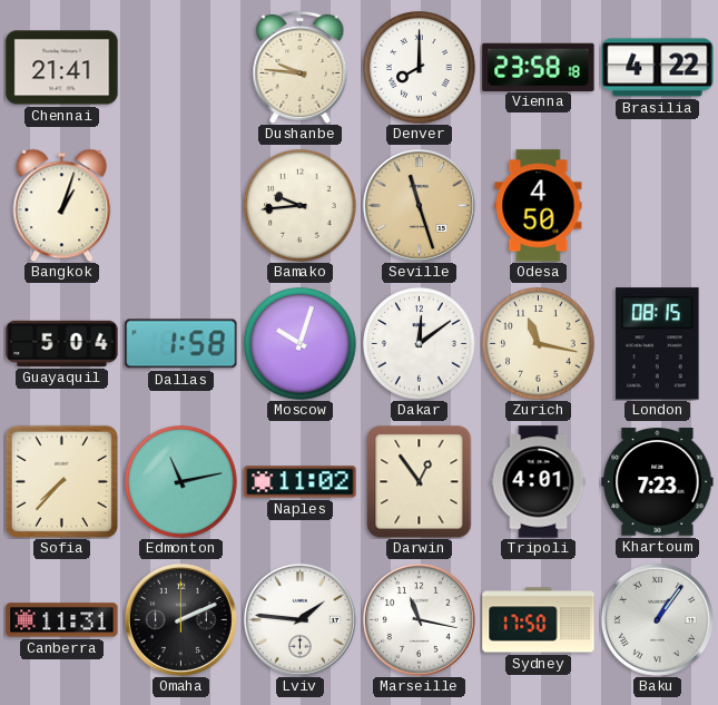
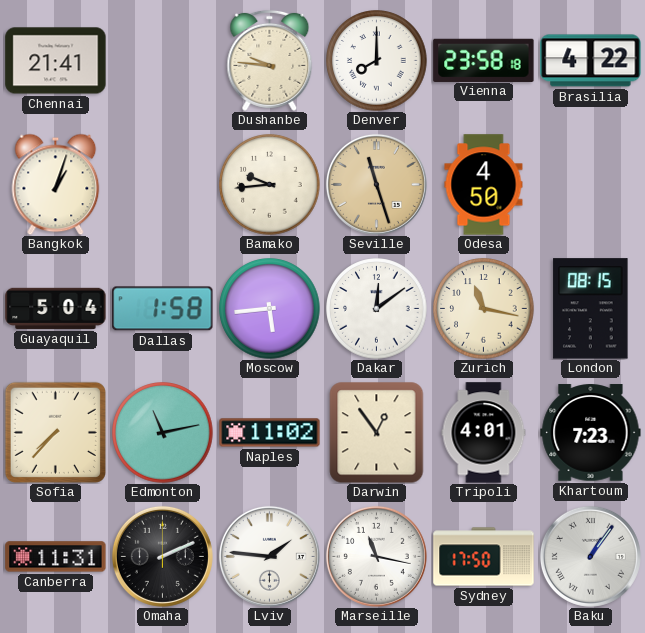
Moscow: 10:03 -> 5:44 (270, 309)
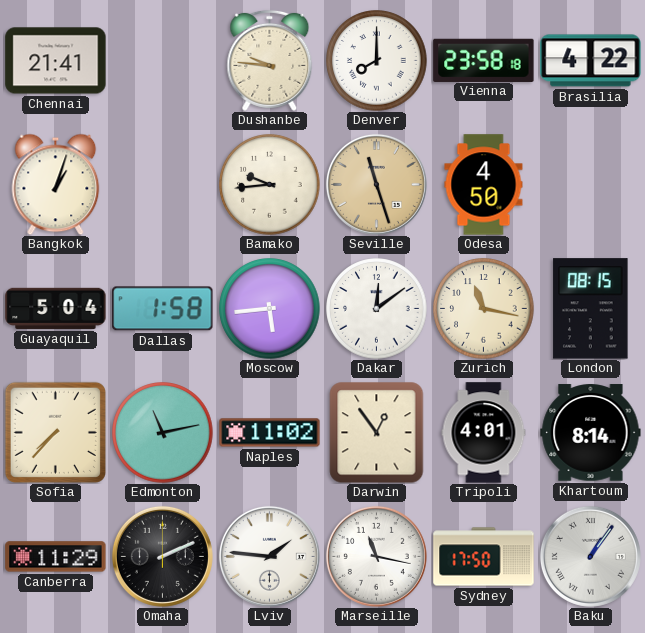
Khartoum: 7:23 -> 8:14 (591, 433)
Canberra: 11:31 -> 11:29 (56, 557)
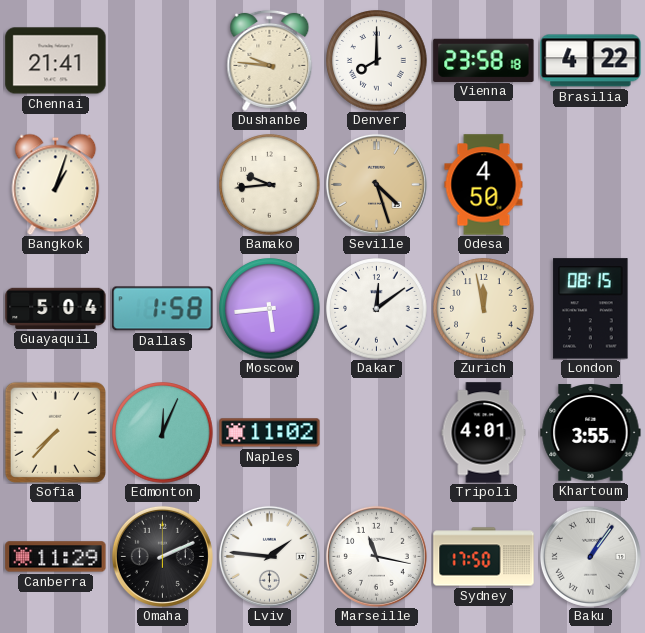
Seville: 11:27 -> 4:27 (376, 184)
Zurich: 11:17 -> 11:58 (484, 309)
Edmonton: 11:13 -> 12:04 (163, 433)
Darwin: 12:54 -> none (377, 432)
Khartoum: 8:14 -> 3:55 (591, 433)
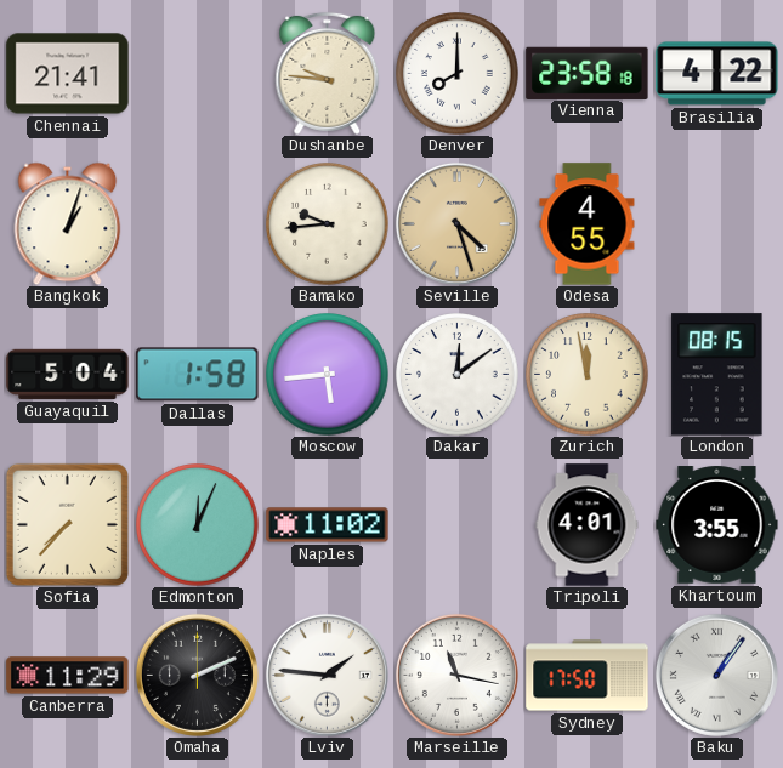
Odesa: 4:50 -> 4:55 (588, 224)
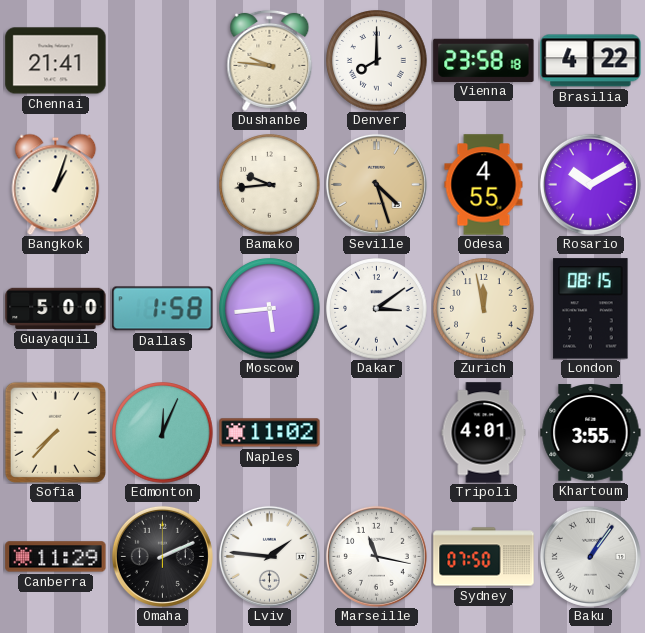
Rosario: none -> 10:10 (590, 184)
Guayaquil: 5:04 -> 5:00 (56, 308)
Dakar: 12:09 -> 3:09 (377, 309)
Sydney: 17:50 -> 07:50 (484, 557)
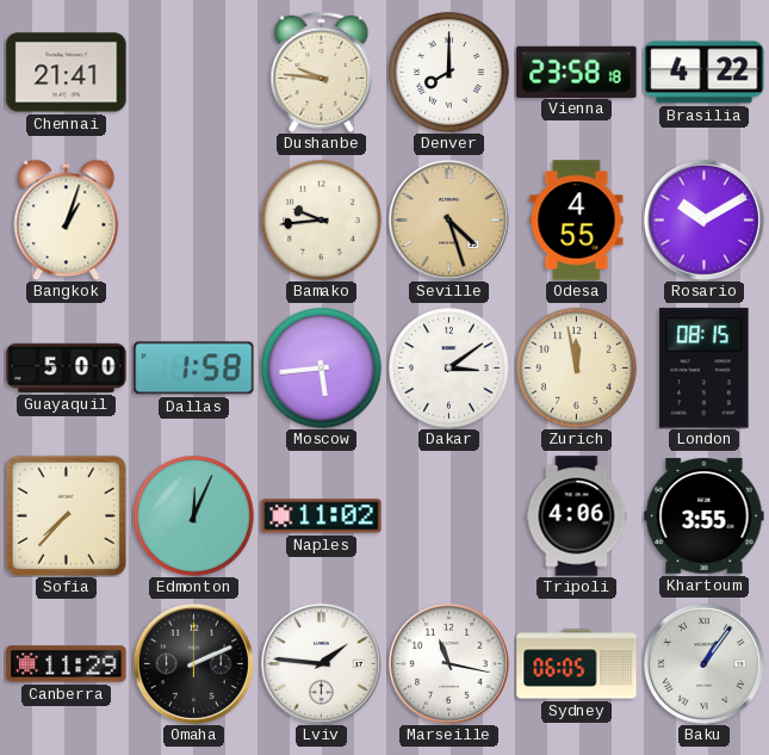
Tripoli: 4:01 -> 4:06 (577, 516)
Sydney: 07:50 -> 06:05 (577, 664)
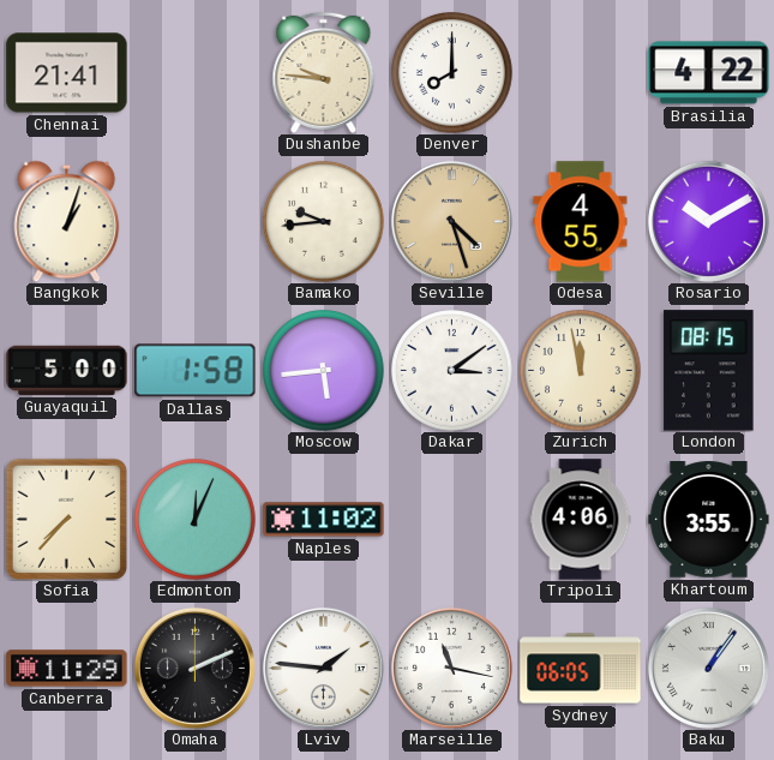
Vienna: 23:58 -> none (577, 72)
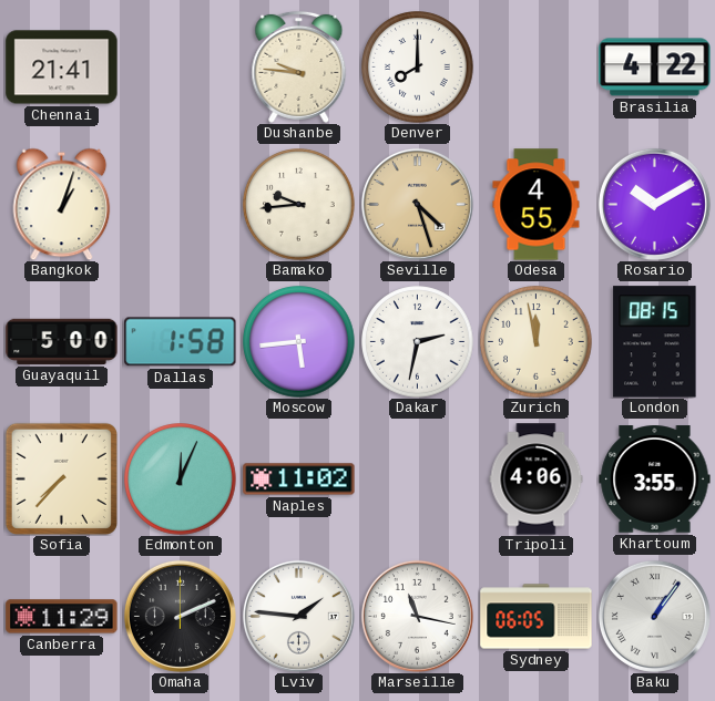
Dakar: 3:09 -> 2:32 (418, 342)
